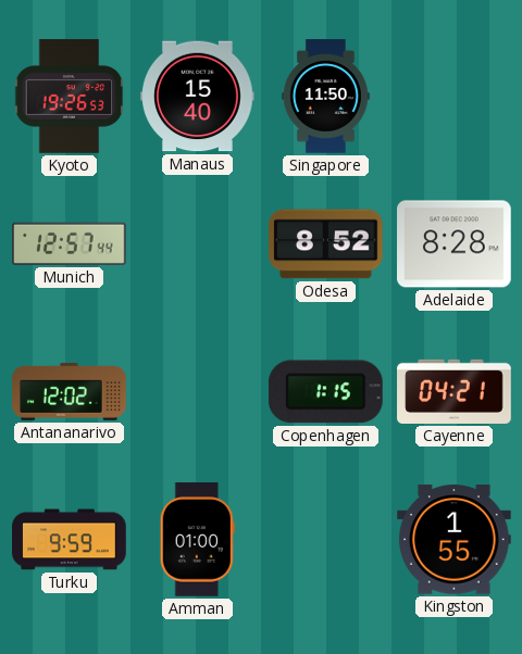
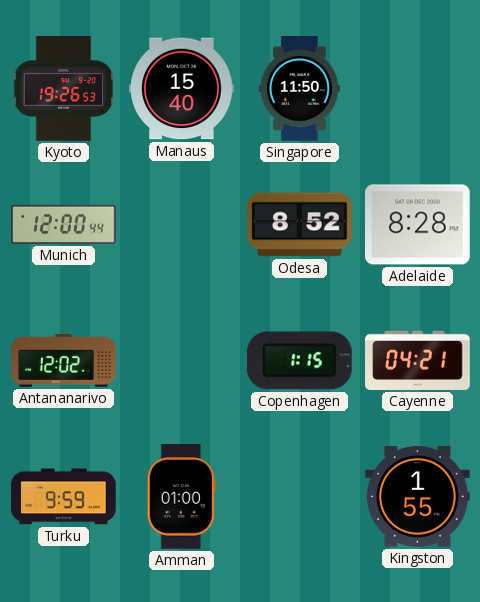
Munich: 12:57 -> 12:00 (64, 224)
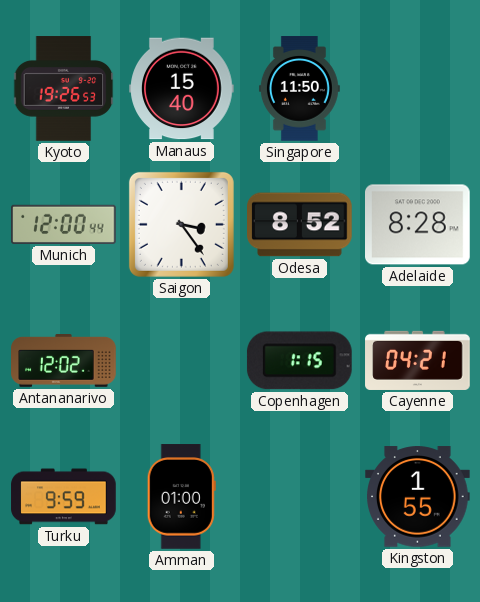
Saigon: none -> 3:24 (181, 224)
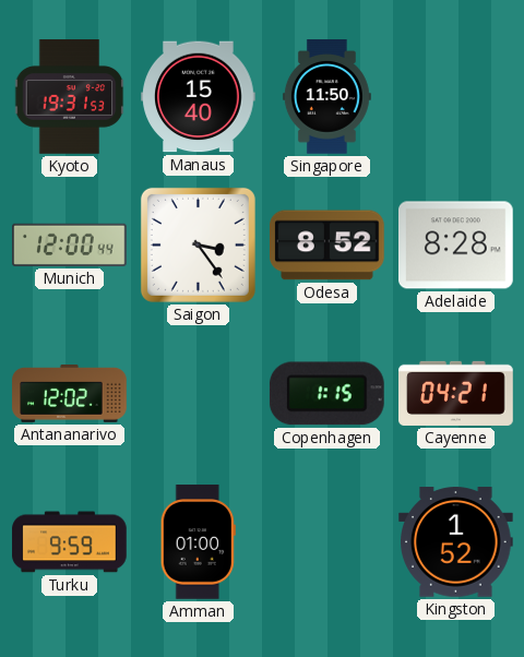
Kyoto: 19:26 -> 19:31 (70, 97)
Kingston: 1:55 -> 1:52 (456, 542)
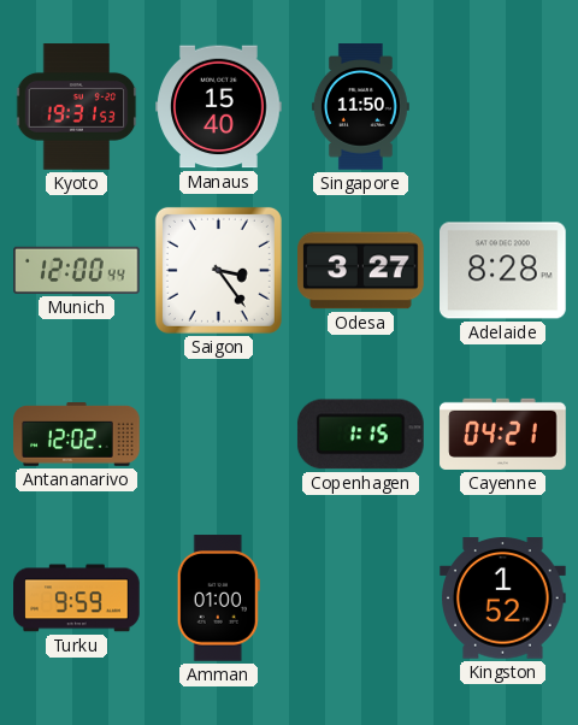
Odesa: 8:52 -> 3:27 (361, 271)
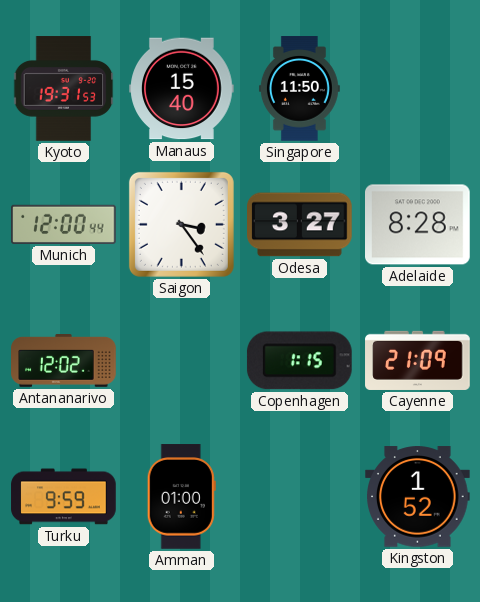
Cayenne: 04:21 -> 21:09 (418, 360)
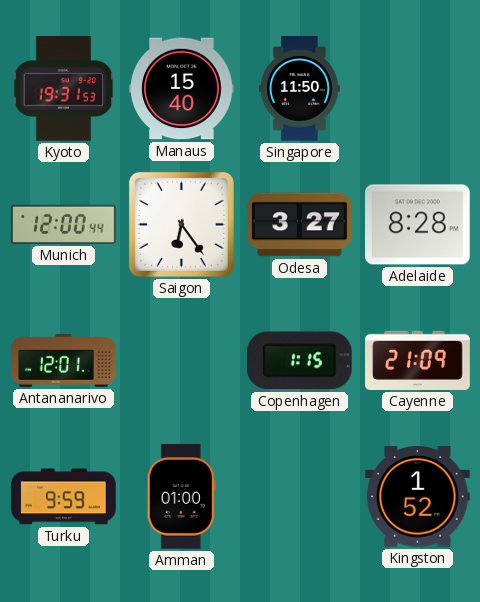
Saigon: 3:24 -> 6:24 (181, 224)
Antananarivo: 12:02 -> 12:01 (64, 361)
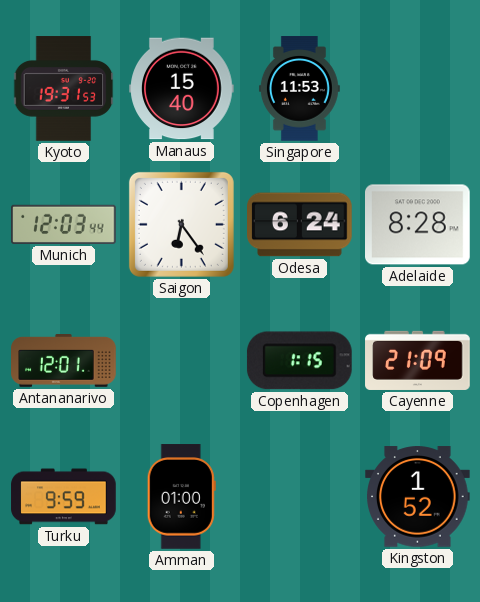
Singapore: 11:50 -> 11:53 (299, 89)
Munich: 12:00 -> 12:03 (64, 224)
Odesa: 3:27 -> 6:24 (300, 225)
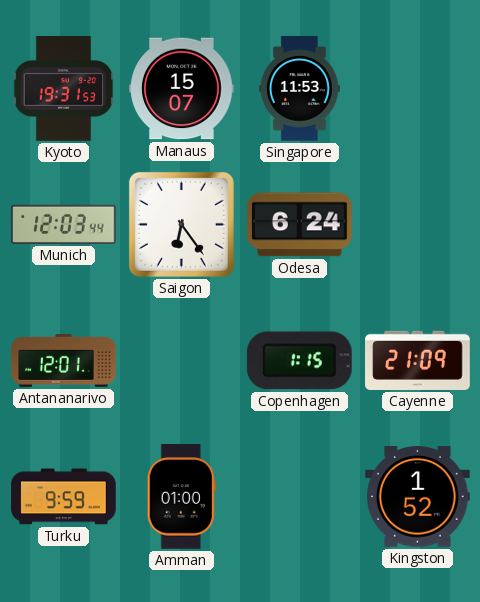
Manaus: 15:40 -> 15:07 (182, 89)
Adelaide: 8:28 -> none (418, 225)
